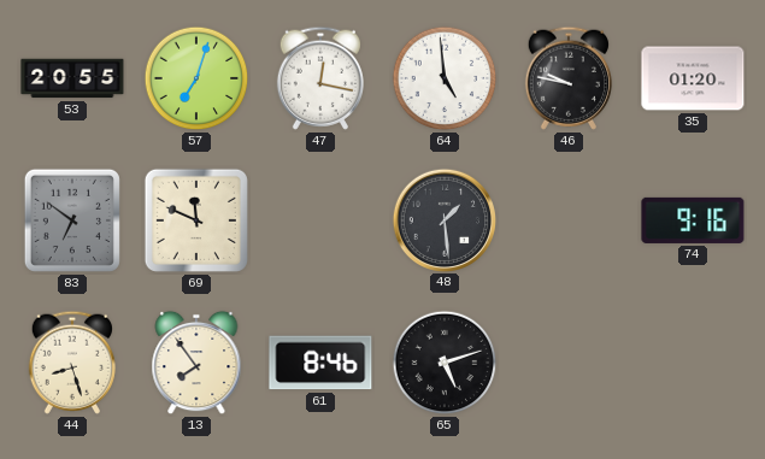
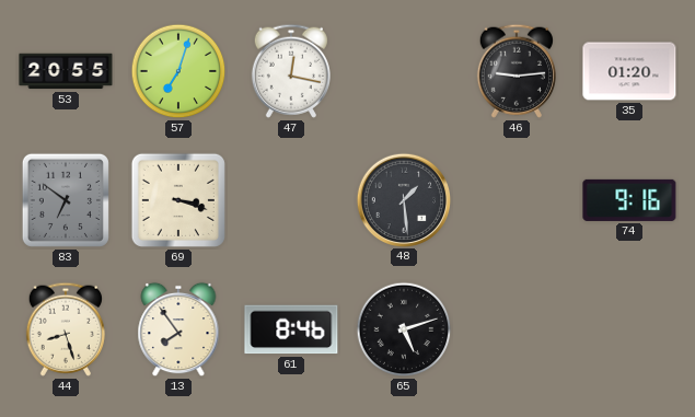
64: 4:59 -> none (445, 78)
46: 9:47 -> 9:14 (516, 71)
69: 11:49 -> 3:18 (178, 200)
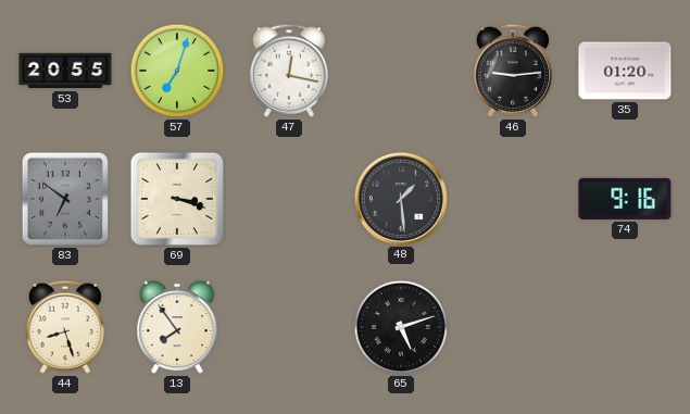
61: 8:46 -> none (291, 329)
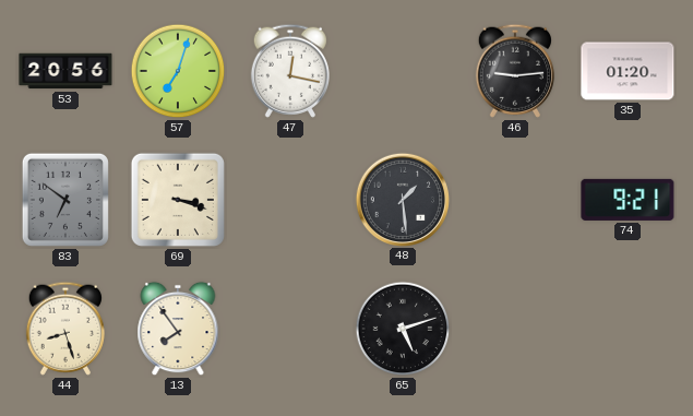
53: 20:55 -> 20:56 (65, 71)
74: 9:16 -> 9:21 (628, 200)
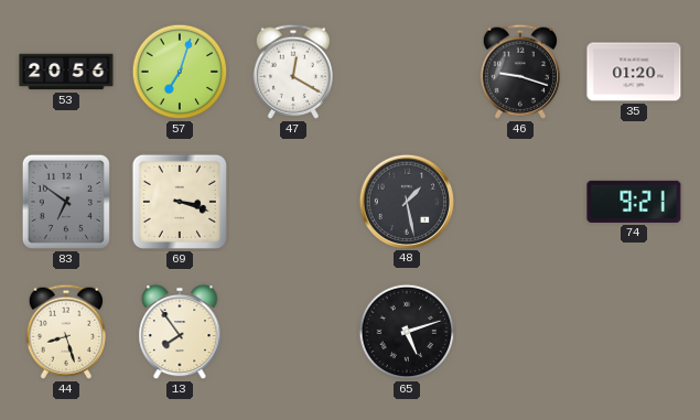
47: 12:17 -> 12:20 (292, 72)
46: 9:14 -> 9:18 (519, 72)
48: 1:29 -> 1:28 (406, 201)
